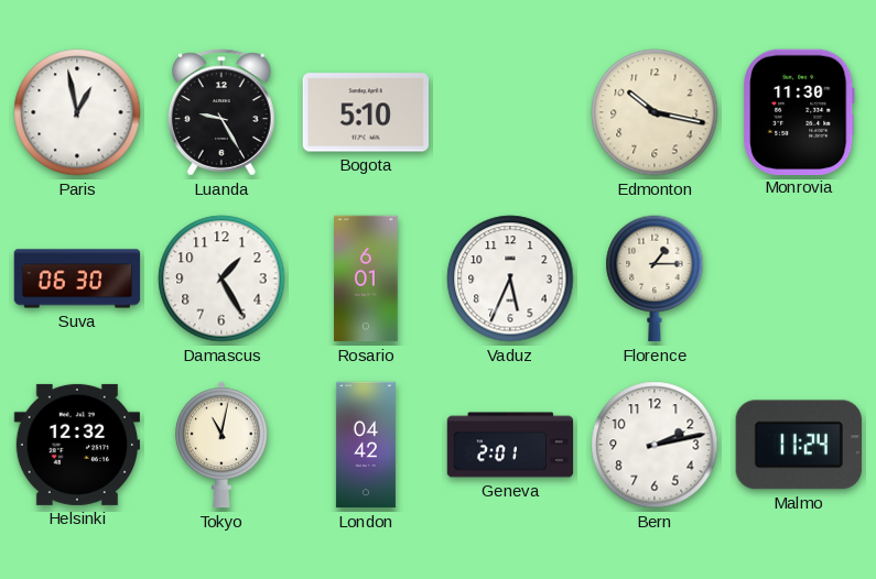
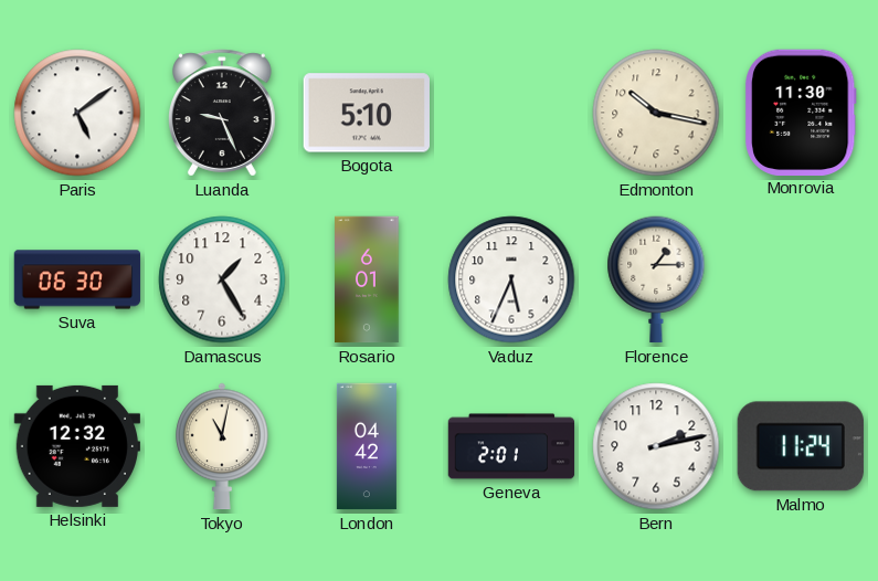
Paris: 12:58 -> 5:09 (77, 113)
Luanda: 9:25 -> 9:26 (223, 113)
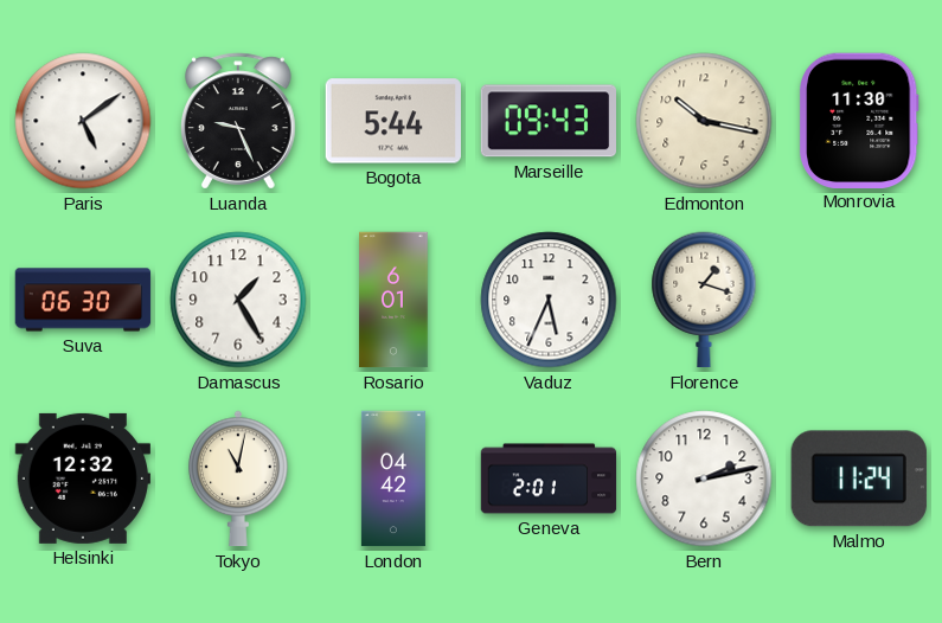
Bogota: 5:10 -> 5:44 (392, 121)
Marseille: none -> 09:43 (547, 121)
Florence: 1:15 -> 1:18 (704, 300)
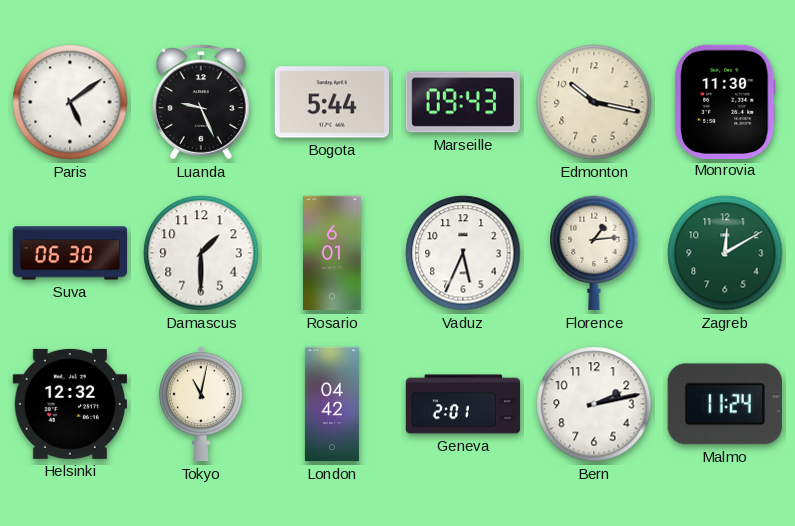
Damascus: 1:25 -> 1:30 (201, 253)
Florence: 1:18 -> 1:14 (594, 253)
Zagreb: none -> 12:10 (725, 253)
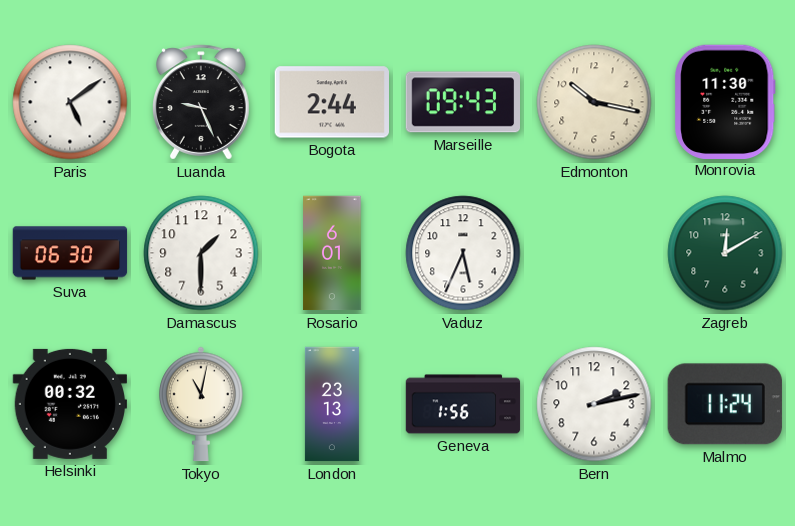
Bogota: 5:44 -> 2:44 (331, 102)
Florence: 1:14 -> none (594, 253)
Helsinki: 12:32 -> 00:32 (69, 404)
London: 04:42 -> 23:13 (332, 404)
Geneva: 2:01 -> 1:56 (463, 404)
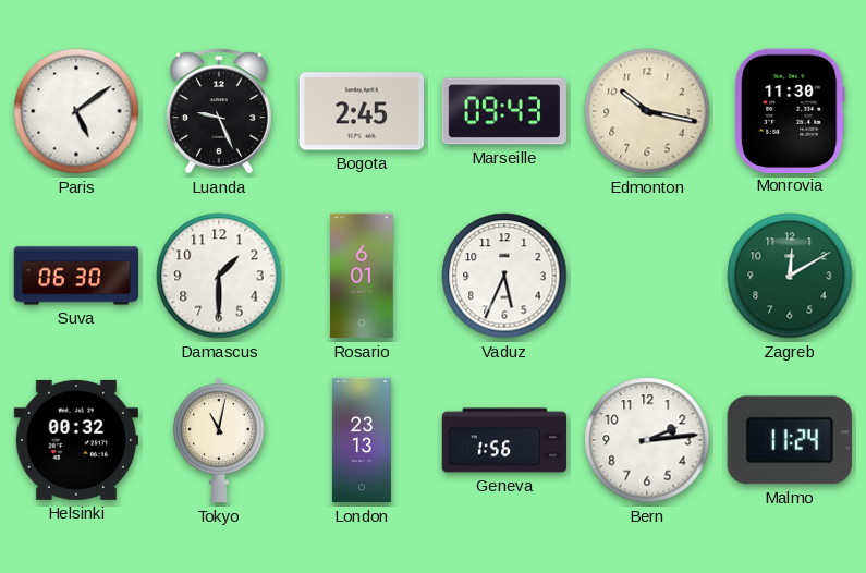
Bogota: 2:44 -> 2:45 (361, 111)
Bern: 2:13 -> 2:14 (647, 440)
